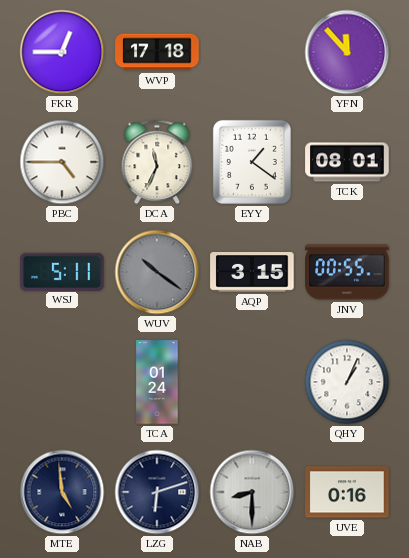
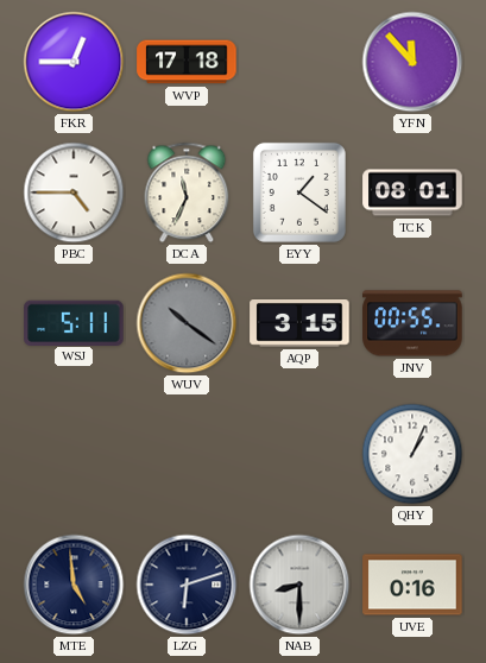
TCA: 01:24 -> none (157, 382)
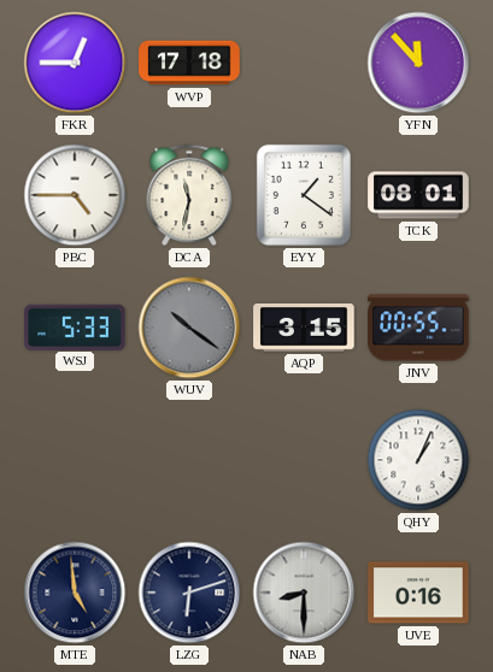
DCA: 11:34 -> 11:32 (189, 195)
WSJ: 5:11 -> 5:33 (75, 326)
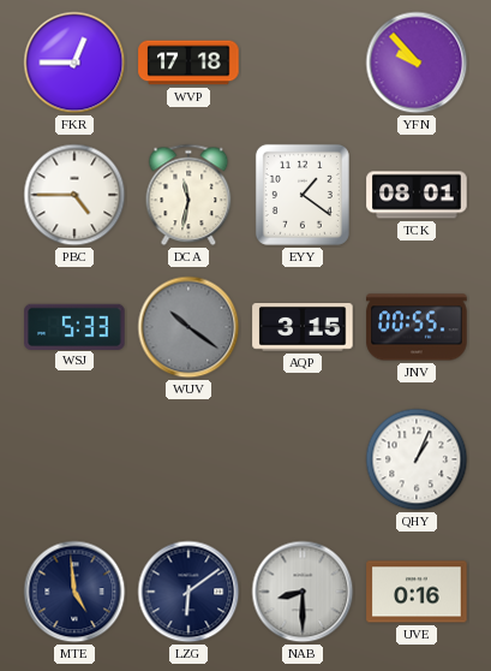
YFN: 11:53 -> 9:53 (417, 63)
LZG: 6:12 -> 6:09 (188, 592)
